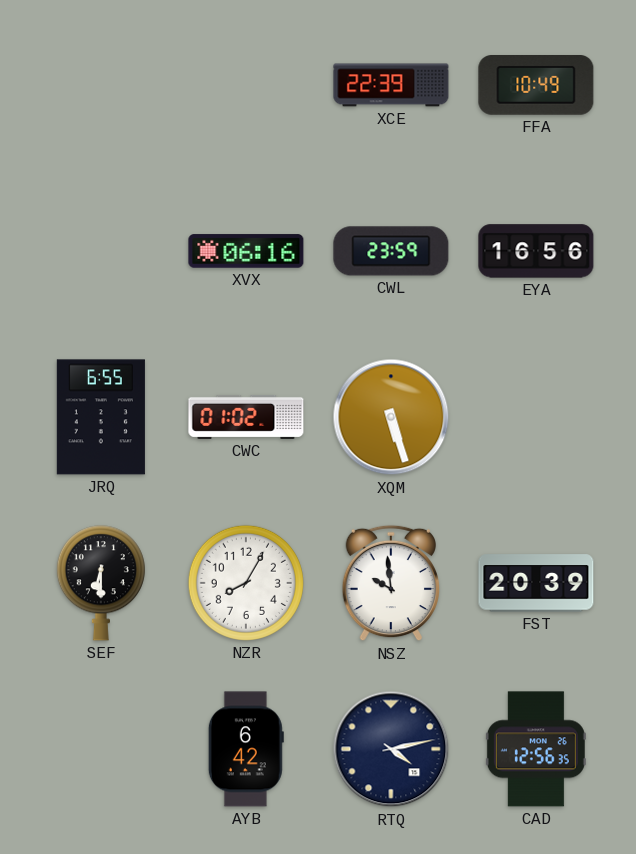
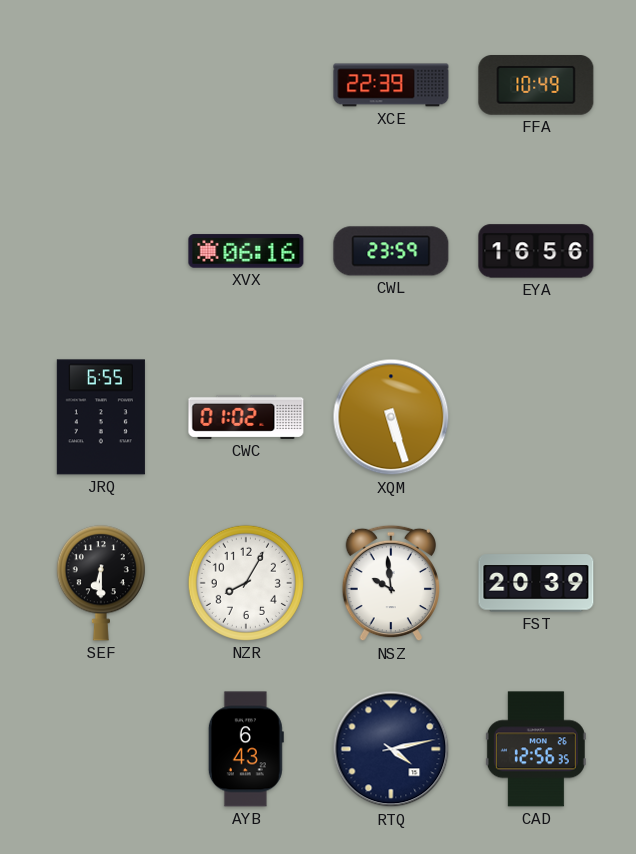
AYB: 6:42 -> 6:43 (246, 749)
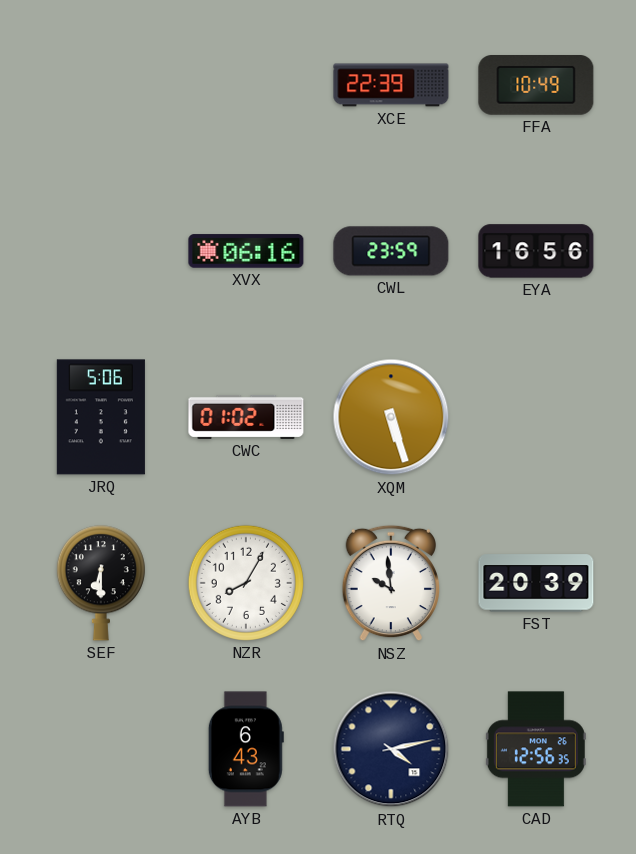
JRQ: 6:55 -> 5:06 (101, 417)
